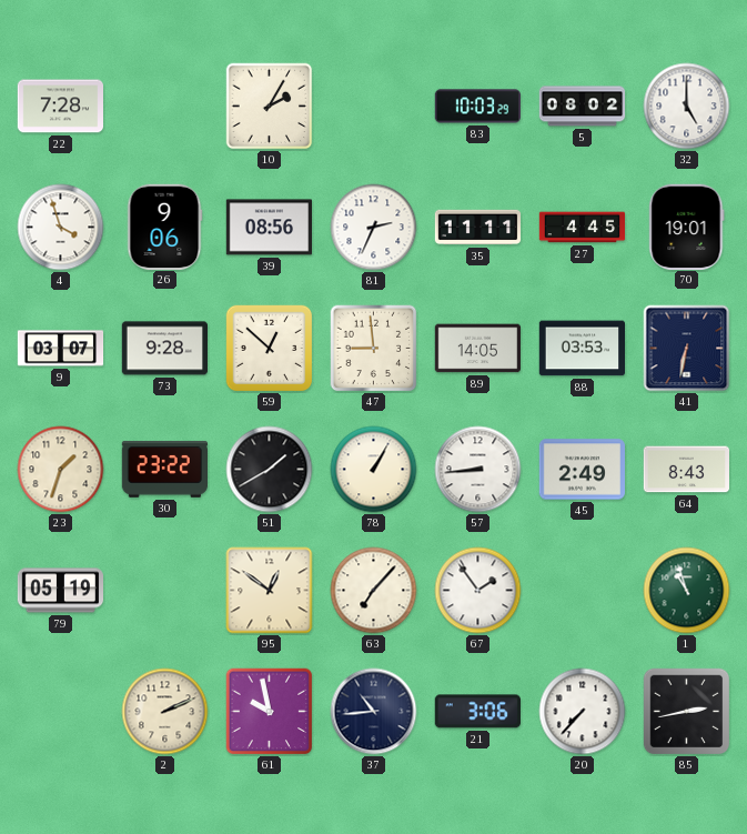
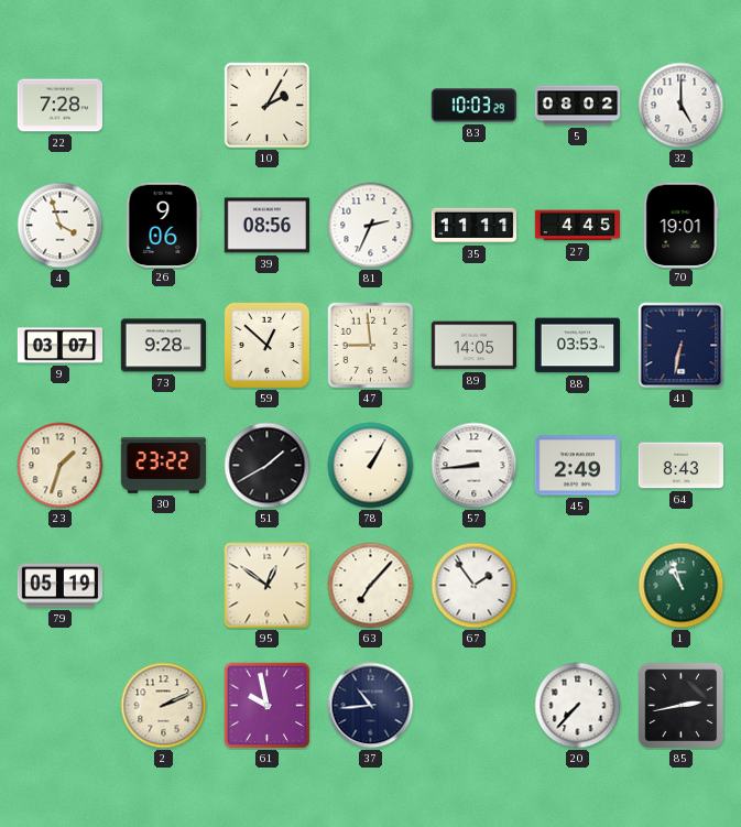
21: 3:06 -> none (477, 712)
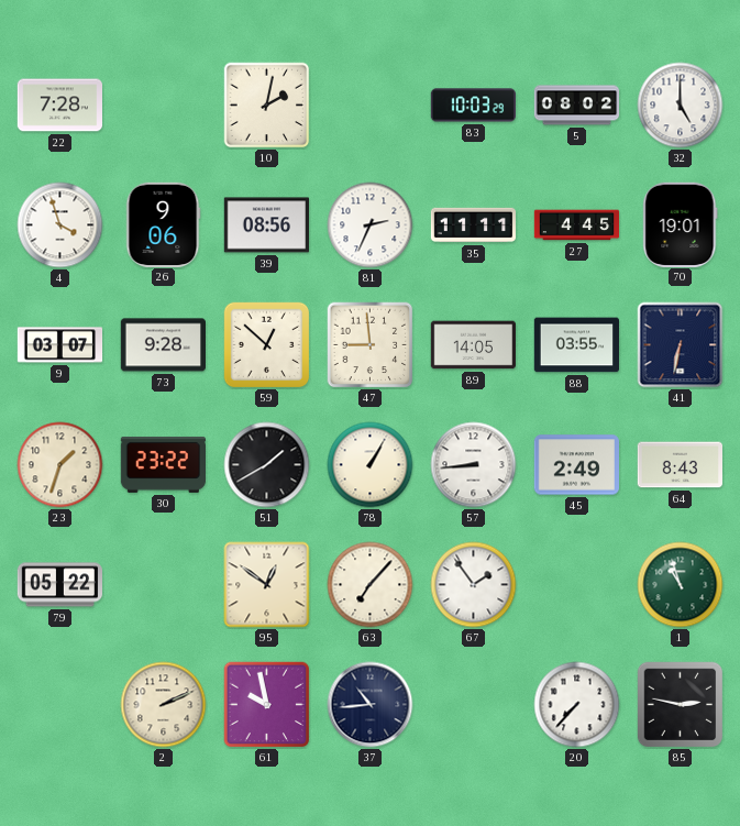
10: 2:05 -> 2:02 (267, 106)
88: 03:53 -> 03:55 (576, 345)
79: 05:19 -> 05:22 (59, 585)
85: 2:43 -> 2:47 (681, 705)
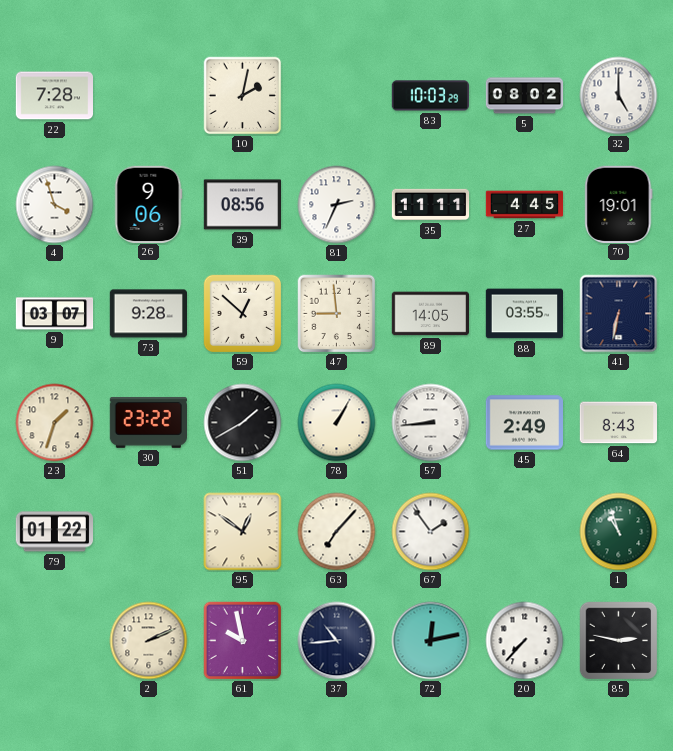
79: 05:22 -> 01:22 (54, 532)
72: none -> 12:13 (431, 641)
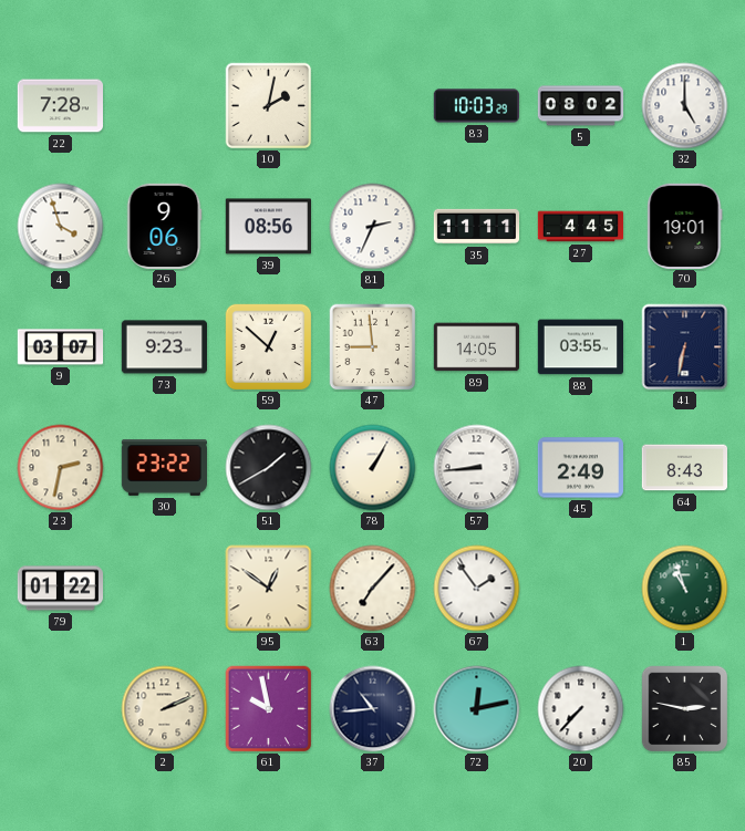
73: 9:28 -> 9:23 (164, 347)
23: 1:33 -> 2:32 (61, 468)
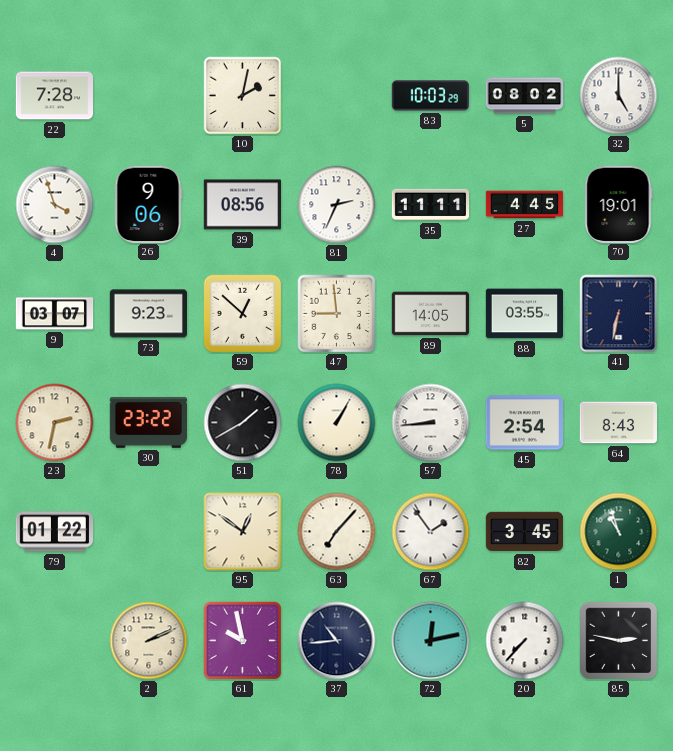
45: 2:49 -> 2:54 (524, 423)
82: none -> 3:45 (525, 532)
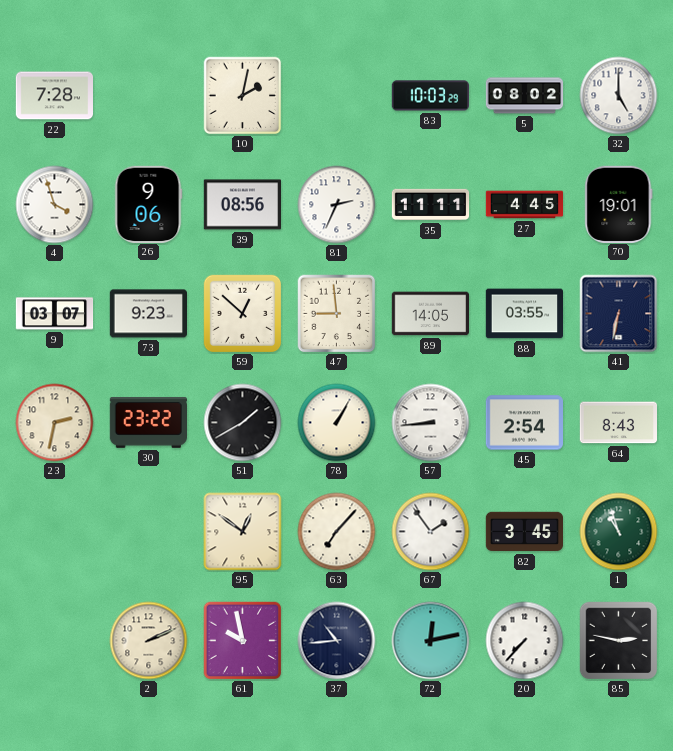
79: 01:22 -> none (54, 532)
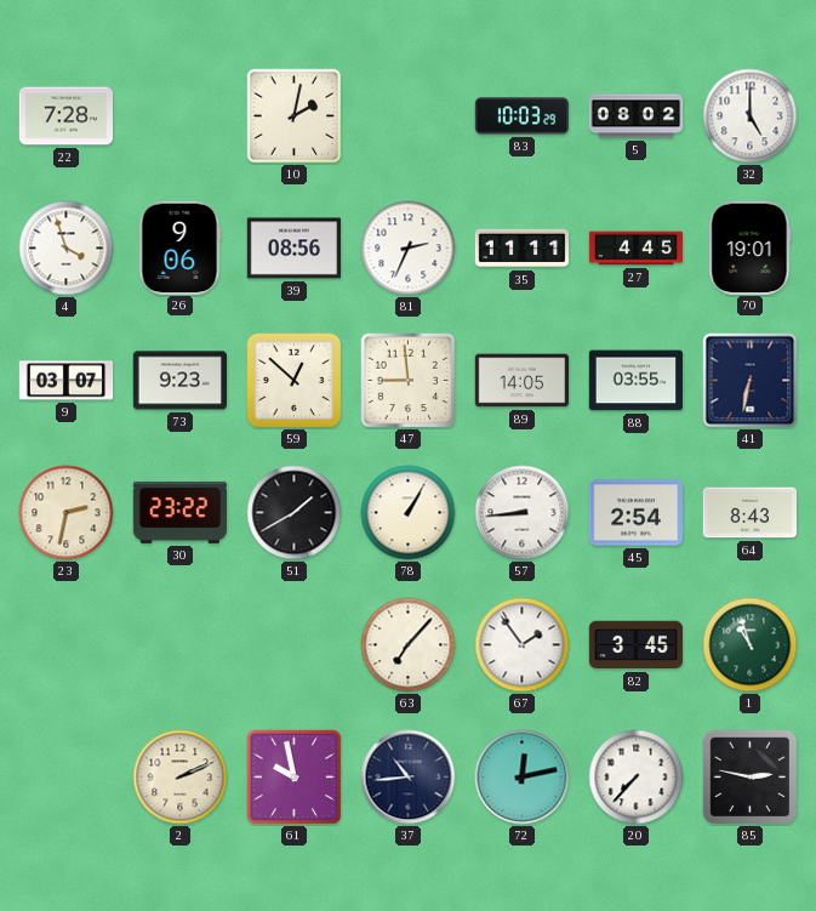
95: 12:51 -> none (243, 532)
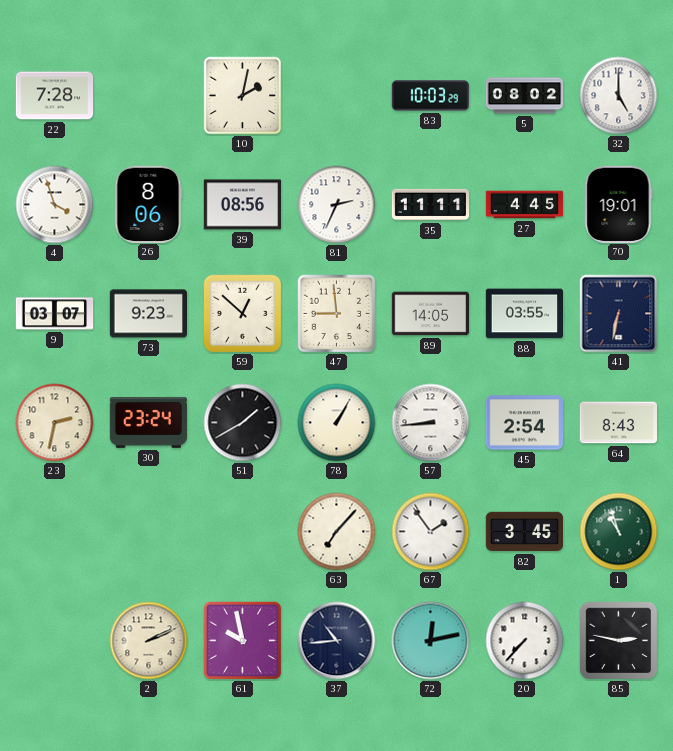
26: 9:06 -> 8:06 (148, 204)
30: 23:22 -> 23:24 (148, 422)
